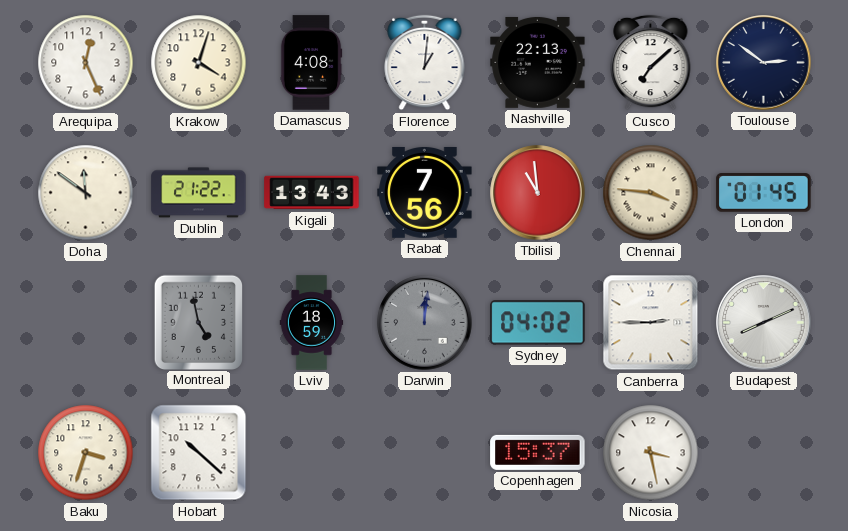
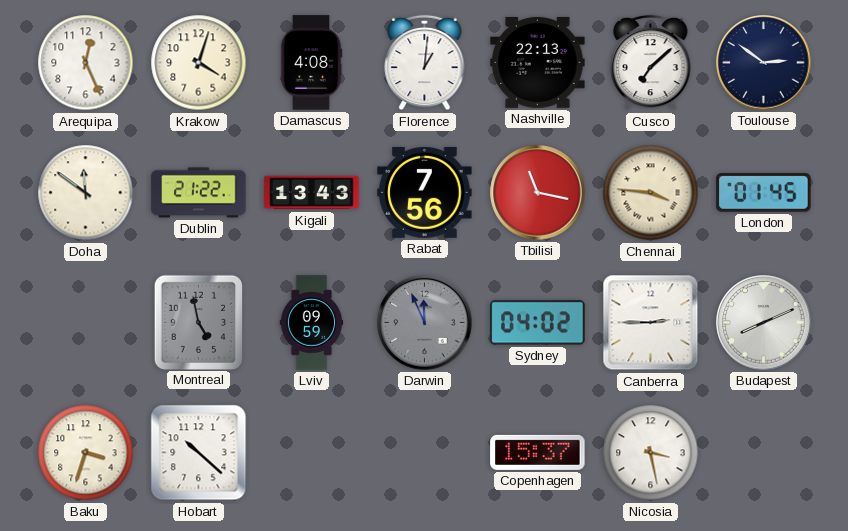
Tbilisi: 10:59 -> 11:17 (538, 193)
Lviv: 18:59 -> 09:59 (312, 323)
Darwin: 12:01 -> 11:56 (425, 323)
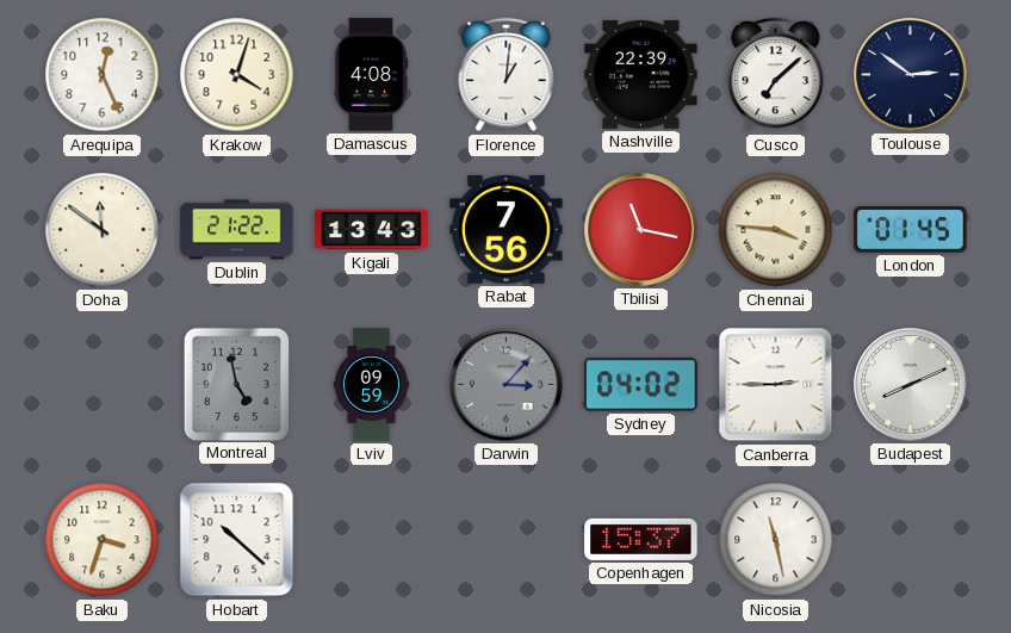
Nashville: 22:13 -> 22:39 (641, 74)
Darwin: 11:56 -> 3:07 (507, 385)
Nicosia: 3:28 -> 11:28 (776, 540)
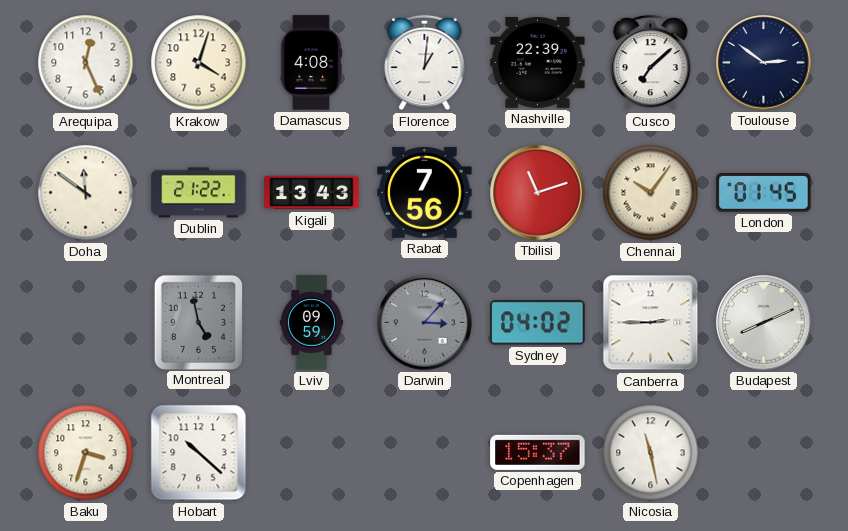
Tbilisi: 11:17 -> 11:12 (538, 193)
Chennai: 3:46 -> 10:06 (651, 193)
